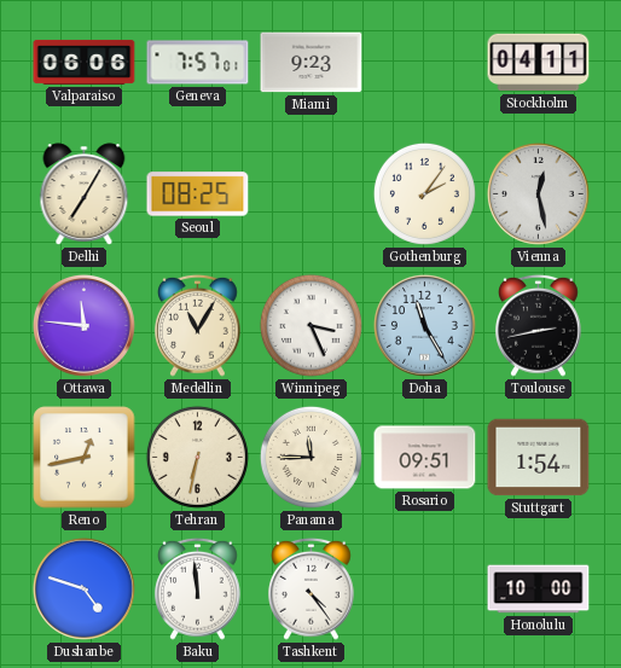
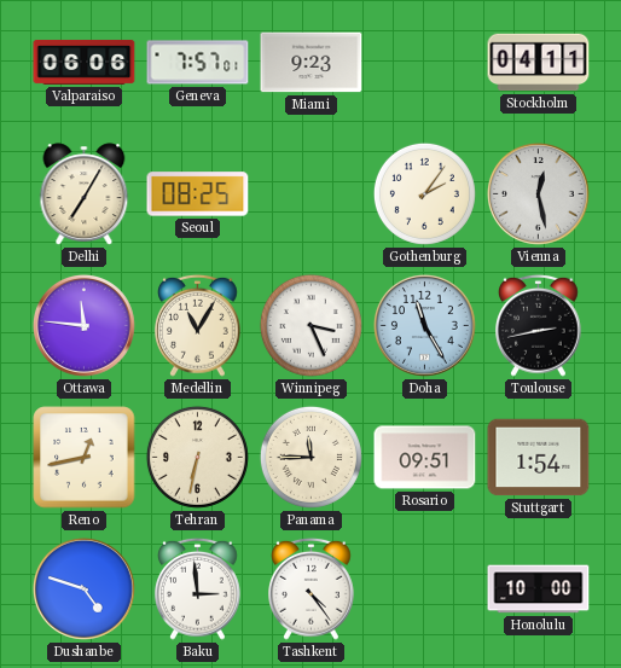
Baku: 11:59 -> 2:59 (198, 588)
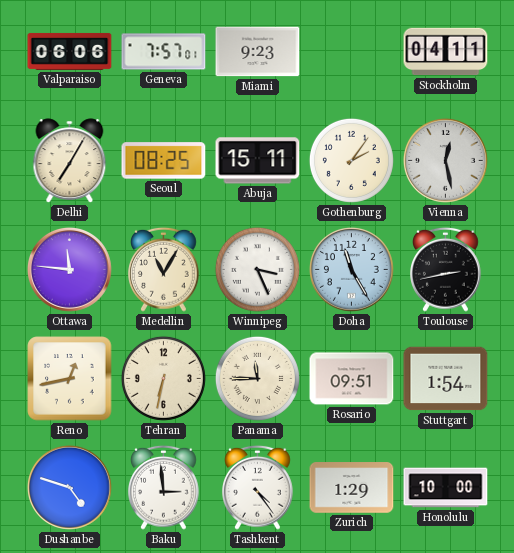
Abuja: none -> 15:11 (258, 161)
Zurich: none -> 1:29 (352, 488)
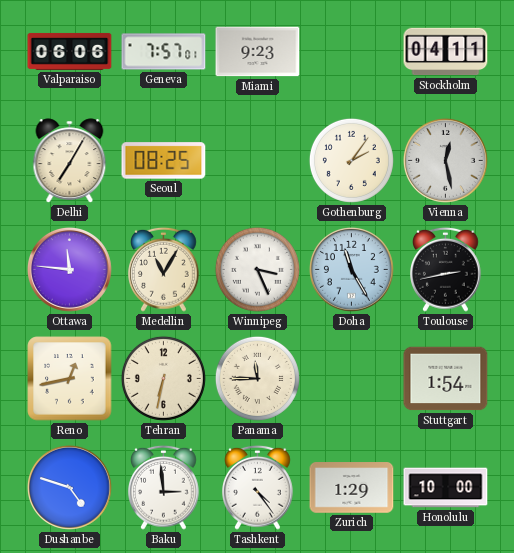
Abuja: 15:11 -> none (258, 161)
Rosario: 09:51 -> none (352, 379)
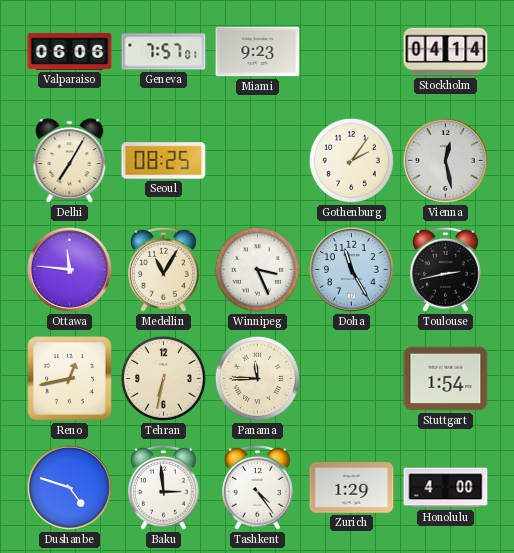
Stockholm: 04:11 -> 04:14 (446, 52)
Honolulu: 10:00 -> 4:00 (446, 488)
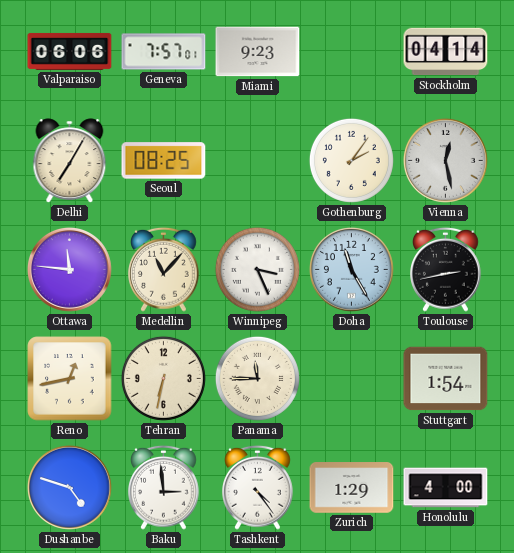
Medellin: 11:05 -> 11:07 (164, 269)
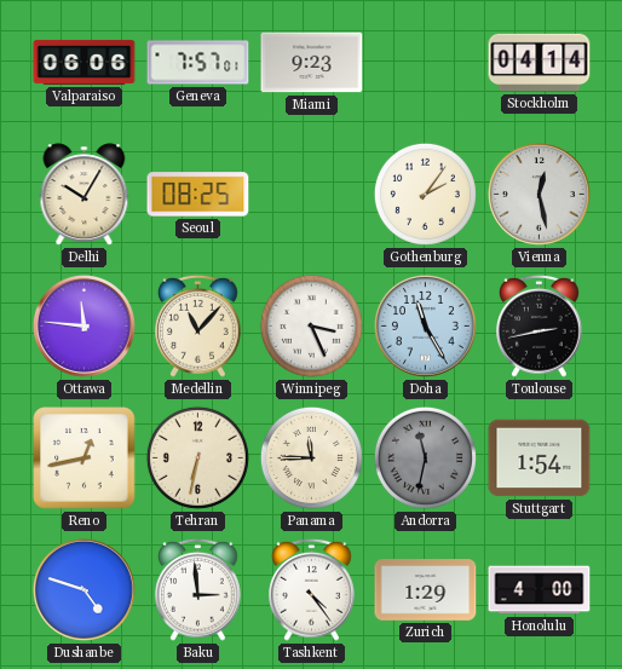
Delhi: 7:05 -> 10:05 (85, 195)
Andorra: none -> 11:32 (425, 457)
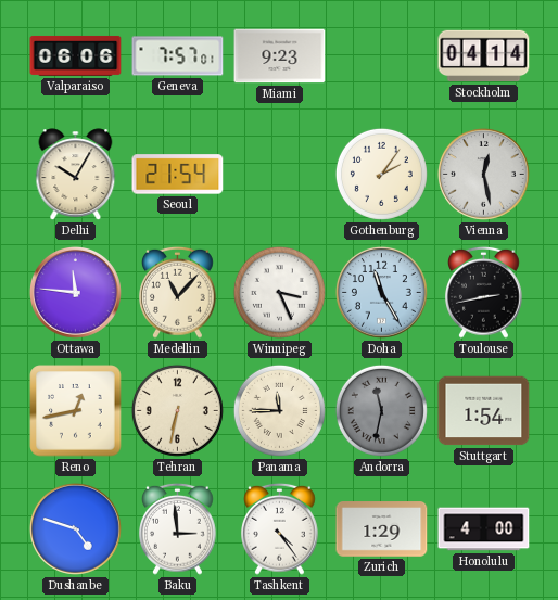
Seoul: 08:25 -> 21:54 (178, 175)
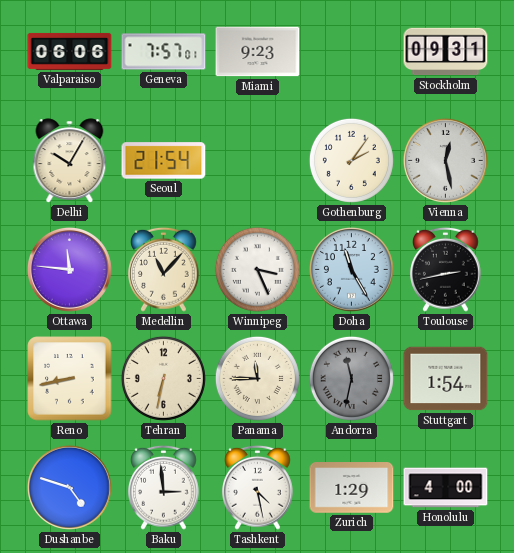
Stockholm: 04:14 -> 09:31 (446, 52)
Reno: 12:43 -> 8:43 (70, 379)
Tashkent: 4:24 -> 4:28 (258, 487)
